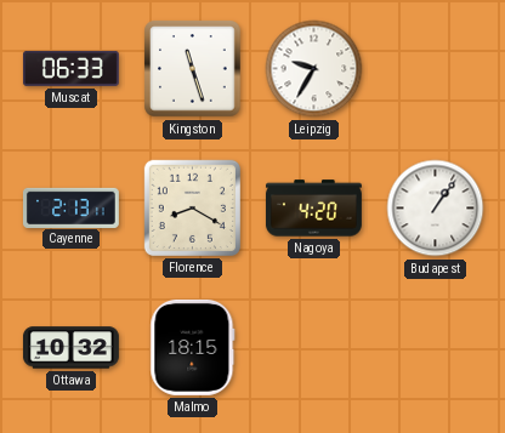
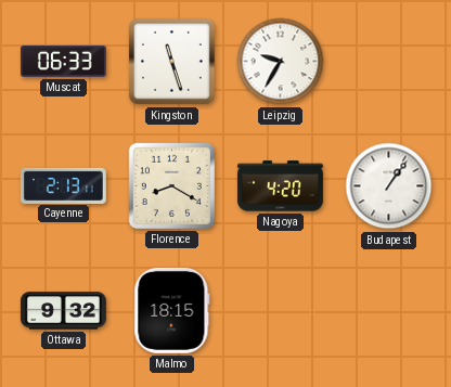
Ottawa: 10:32 -> 9:32 (63, 311)
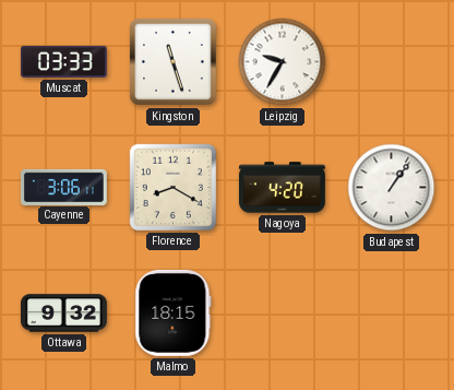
Muscat: 06:33 -> 03:33 (63, 61)
Cayenne: 2:13 -> 3:06 (63, 187)
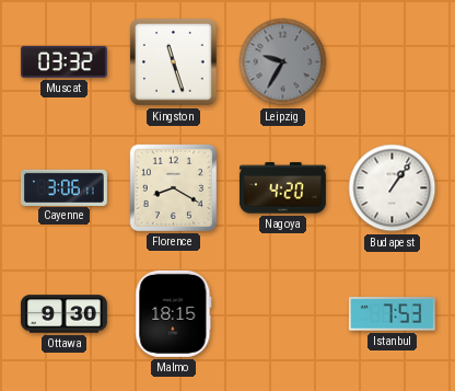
Muscat: 03:33 -> 03:32 (63, 61)
Leipzig dial: white -> grey (283, 62)
Ottawa: 9:32 -> 9:30 (63, 314)
Istanbul: none -> 7:53 (392, 314)
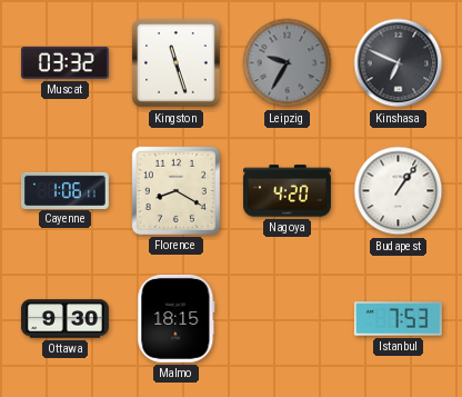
Kinshasa: none -> 6:49 (399, 63)
Cayenne: 3:06 -> 1:06 (64, 190)
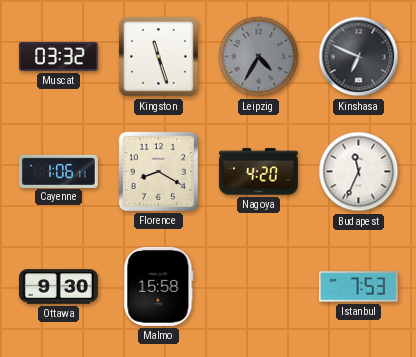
Leipzig: 9:35 -> 4:35 (259, 57)
Budapest: 1:06 -> 11:34 (359, 172)
Malmo: 18:15 -> 15:58 (159, 286)
